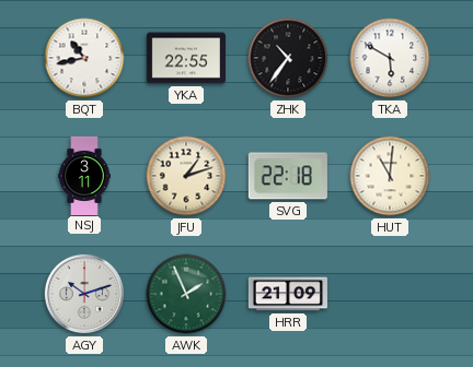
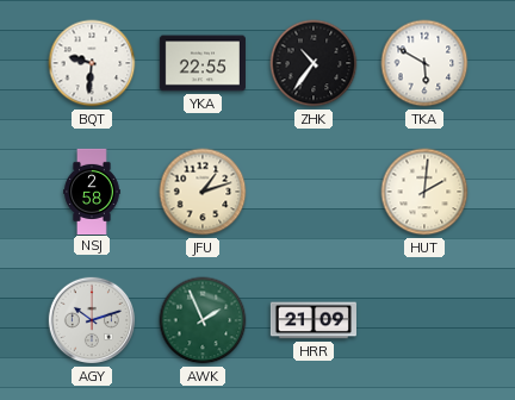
BQT: 10:43 -> 9:31 (92, 63)
NSJ: 3:11 -> 2:58 (92, 190)
SVG: 22:18 -> none (288, 176)
HUT: 11:01 -> 2:01 (424, 192)
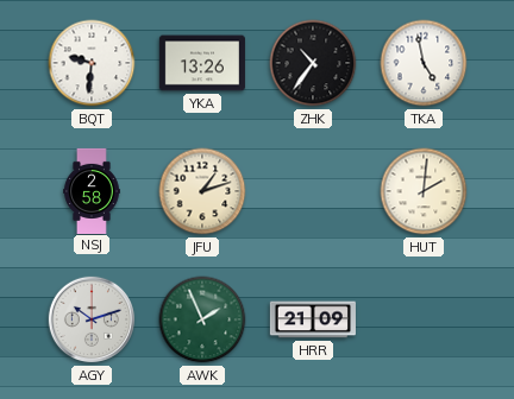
YKA: 22:55 -> 13:26 (202, 63)
TKA: 5:50 -> 4:58 (424, 63)
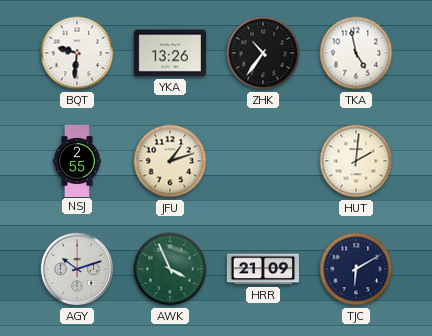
NSJ: 2:58 -> 2:55 (77, 160)
AWK: 1:56 -> 3:56 (170, 269)
TJC: none -> 6:10 (356, 269)
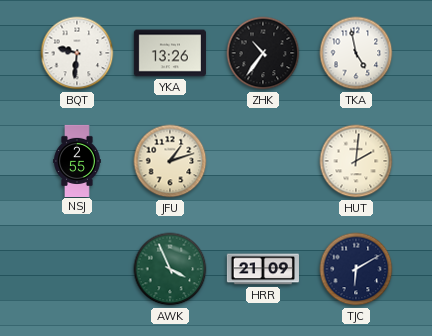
AGY: 10:12 -> none (77, 269)
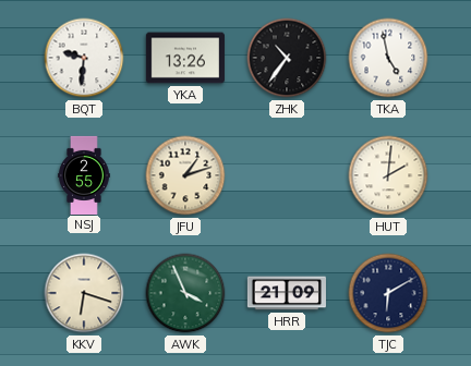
KKV: none -> 6:18 (84, 293)
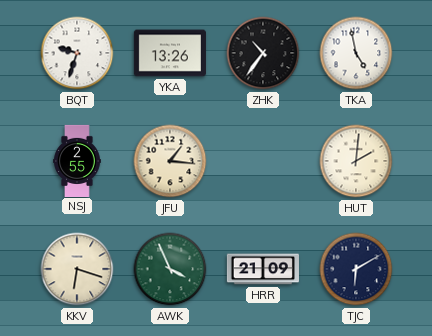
BQT: 9:31 -> 9:33 (77, 53)
JFU: 1:12 -> 1:16 (170, 161)
